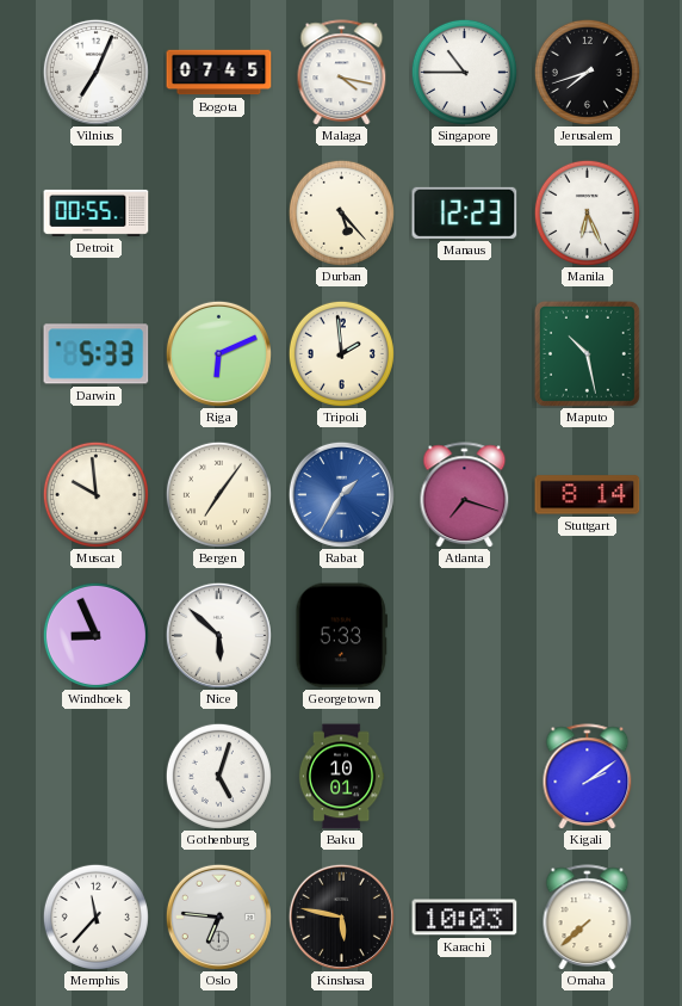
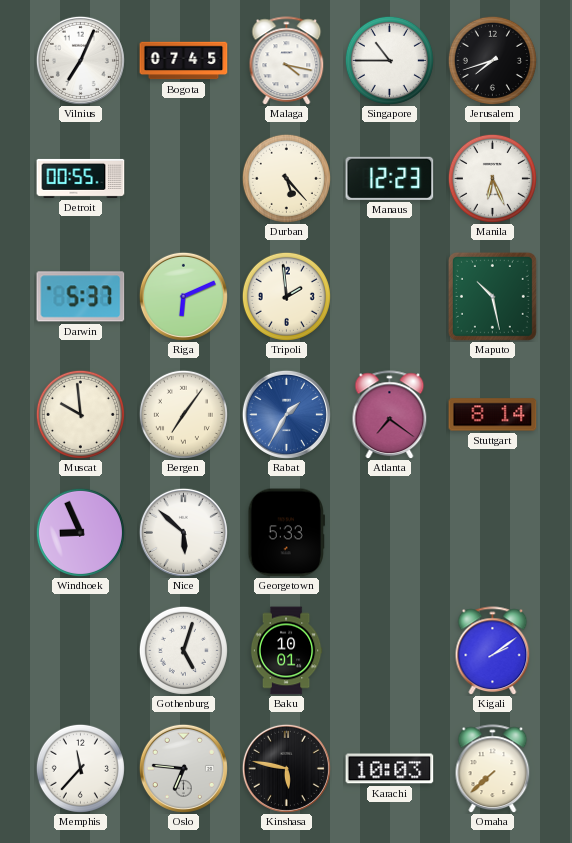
Darwin: 5:33 -> 5:37 (81, 297)
Atlanta: 7:18 -> 7:21 (390, 415)
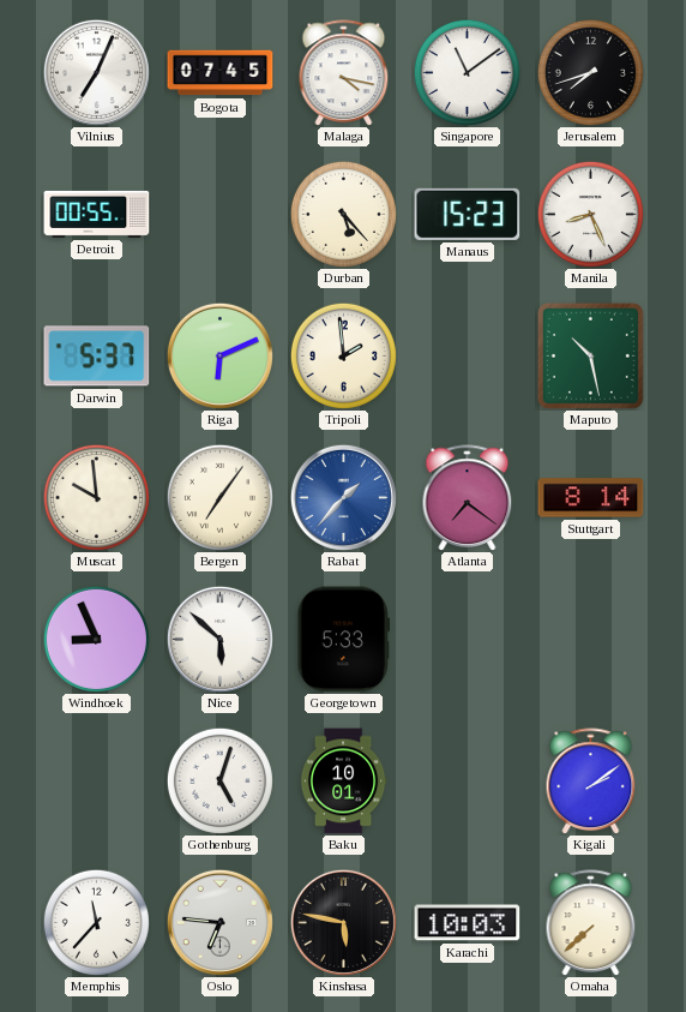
Singapore: 10:45 -> 11:09 (467, 72)
Manaus: 12:23 -> 15:23 (468, 214)
Manila: 6:26 -> 8:26 (590, 214)
Rabat: 1:35 -> 1:37 (343, 497)
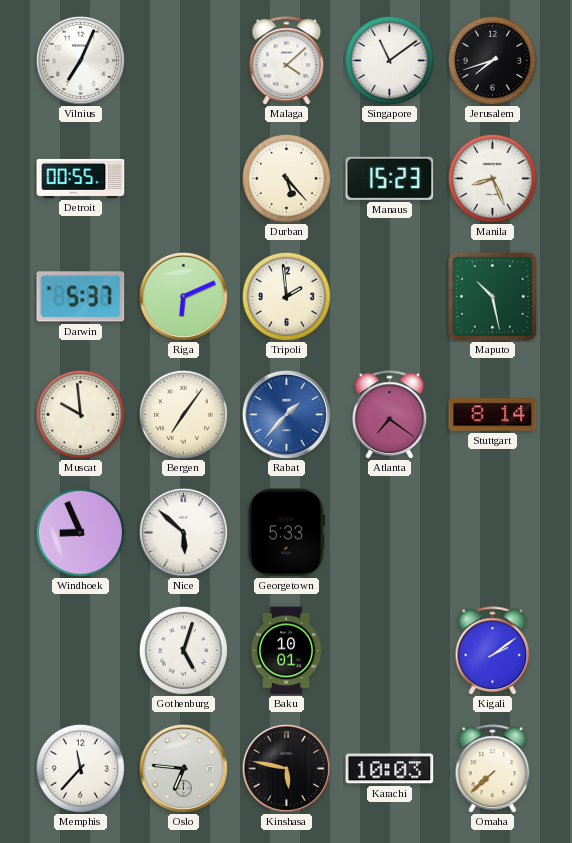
Bogota: 07:45 -> none (221, 73)
Malaga: 4:17 -> 4:08 (287, 61)
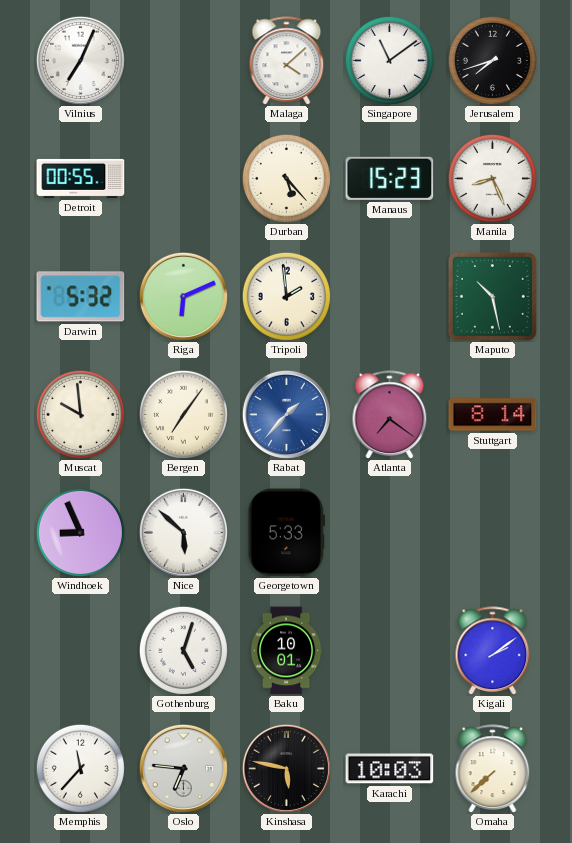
Darwin: 5:37 -> 5:32 (81, 297)
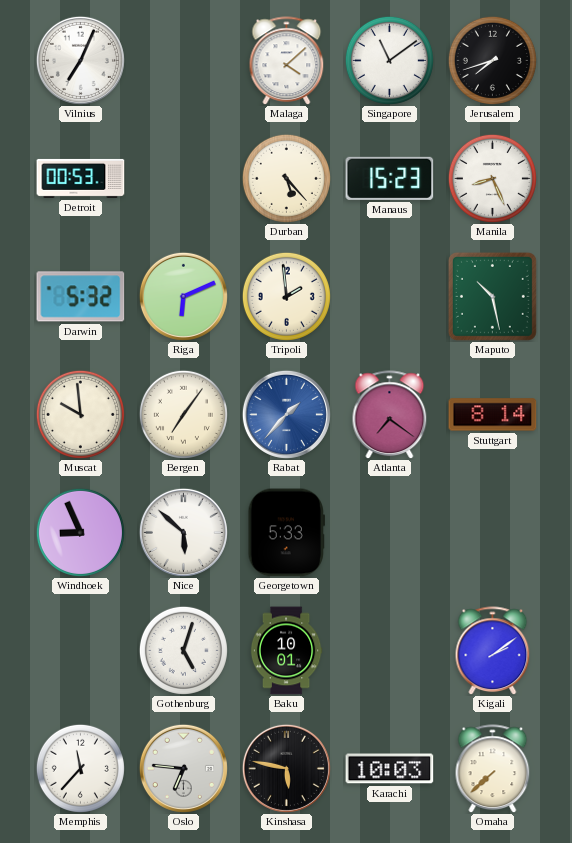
Detroit: 00:55 -> 00:53 (81, 178)
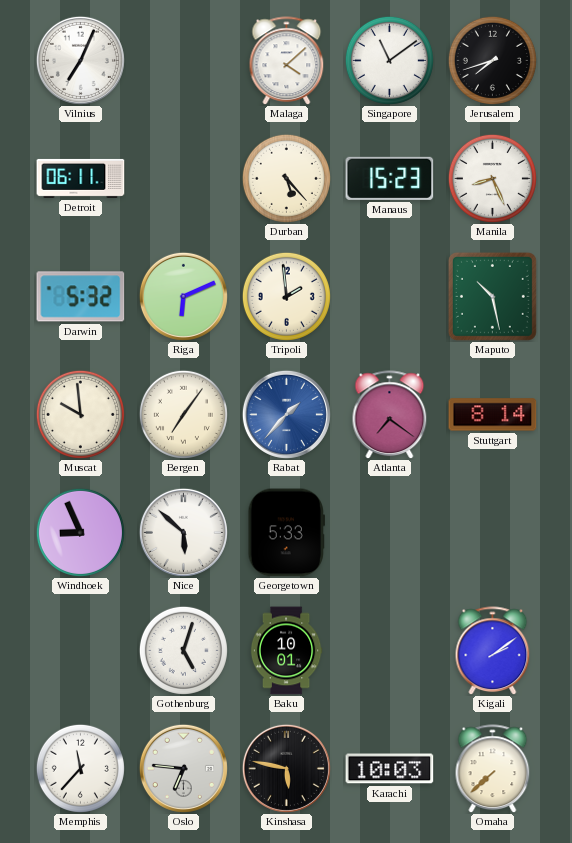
Detroit: 00:53 -> 06:11 (81, 178)
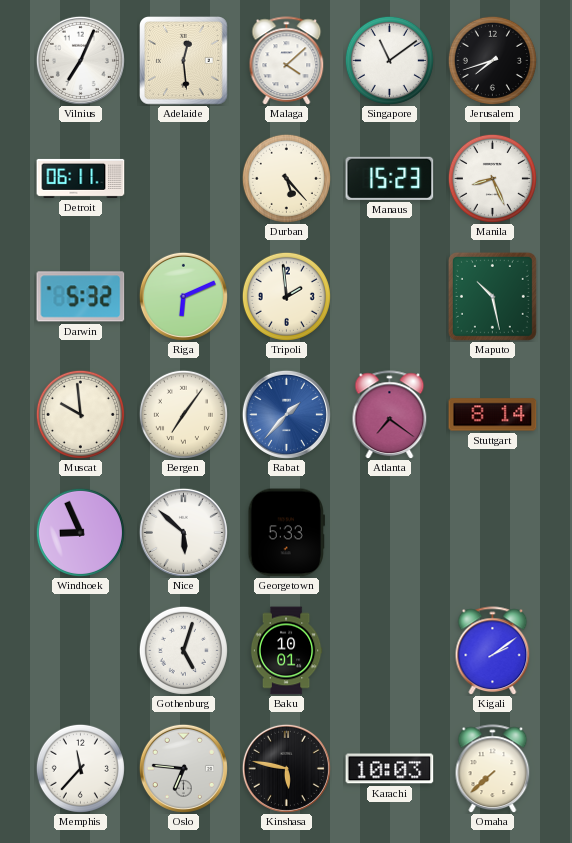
Adelaide: none -> 12:29 (184, 61)
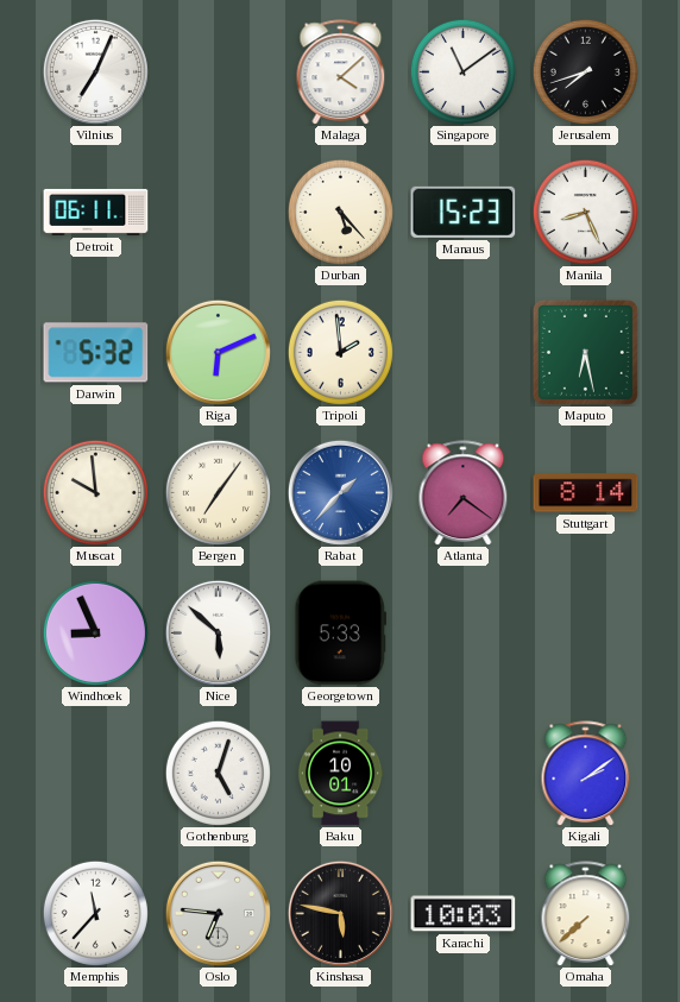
Adelaide: 12:29 -> none (184, 61)
Maputo: 10:28 -> 6:28 (585, 352)
